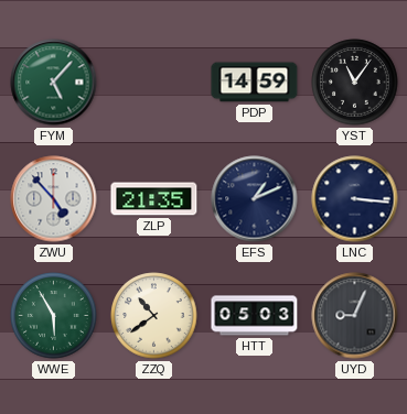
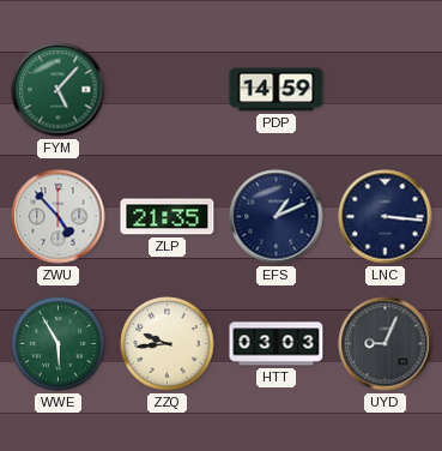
YST: 11:06 -> none (355, 83)
ZZQ: 10:39 -> 9:44 (168, 344)
HTT: 05:03 -> 03:03 (277, 344)
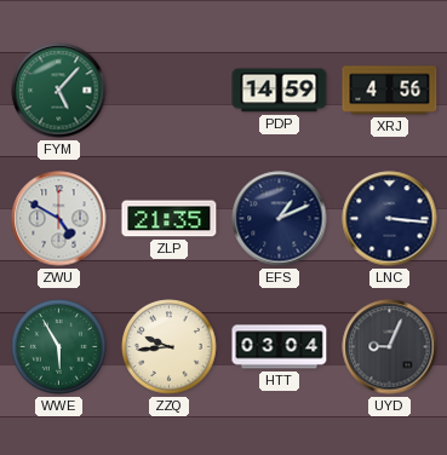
XRJ: none -> 4:56 (390, 91)
ZWU: 4:53 -> 4:50 (59, 219)
HTT: 03:03 -> 03:04 (280, 347)
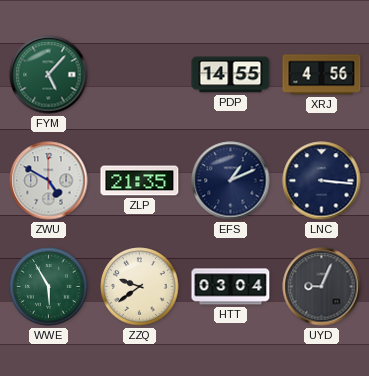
PDP: 14:59 -> 14:55 (231, 75)
ZZQ: 9:44 -> 9:39 (140, 287)
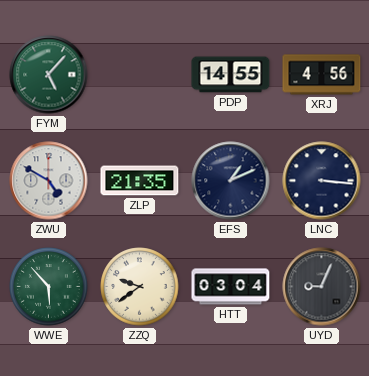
WWE: 5:55 -> 5:53 (49, 287)
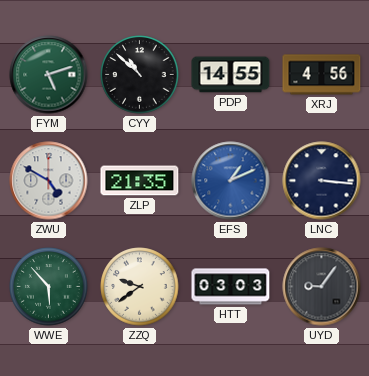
FYM: 5:07 -> 5:12 (49, 75)
CYY: none -> 10:52 (140, 75)
EFS dial: navy -> blue (231, 181)
HTT: 03:04 -> 03:03 (231, 287)
UYD: 9:04 -> 9:06 (322, 287)
